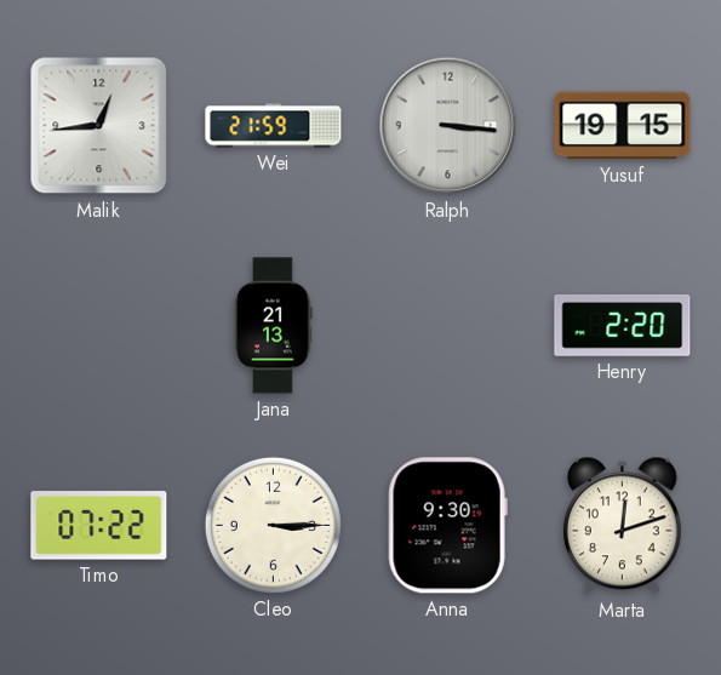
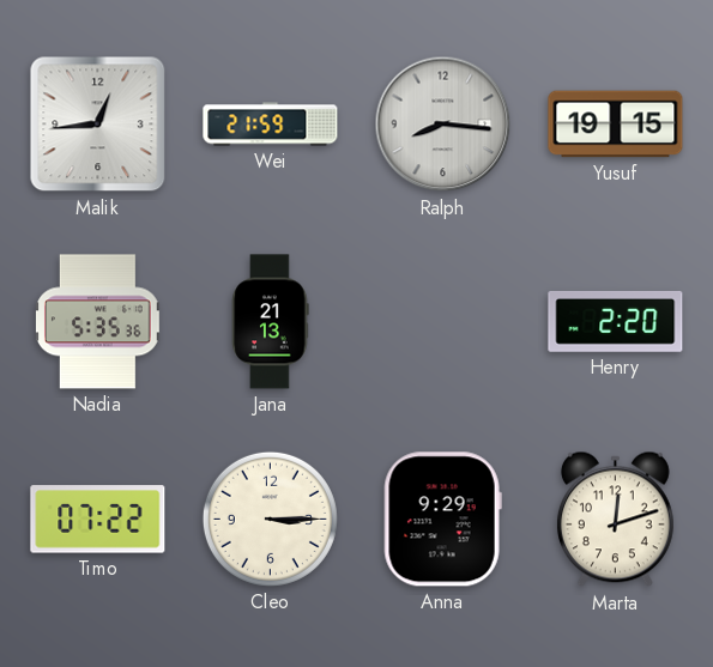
Ralph: 3:16 -> 8:16 (443, 125)
Nadia: none -> 5:35 (97, 322)
Anna: 9:30 -> 9:29 (442, 520)
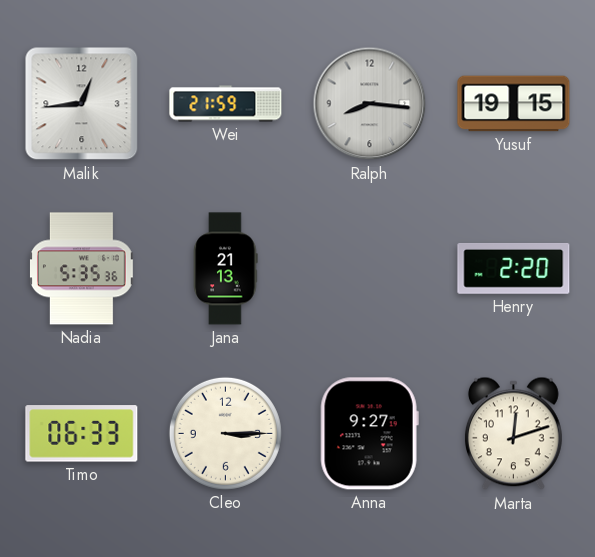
Timo: 07:22 -> 06:33 (82, 434)
Anna: 9:29 -> 9:27 (369, 434)
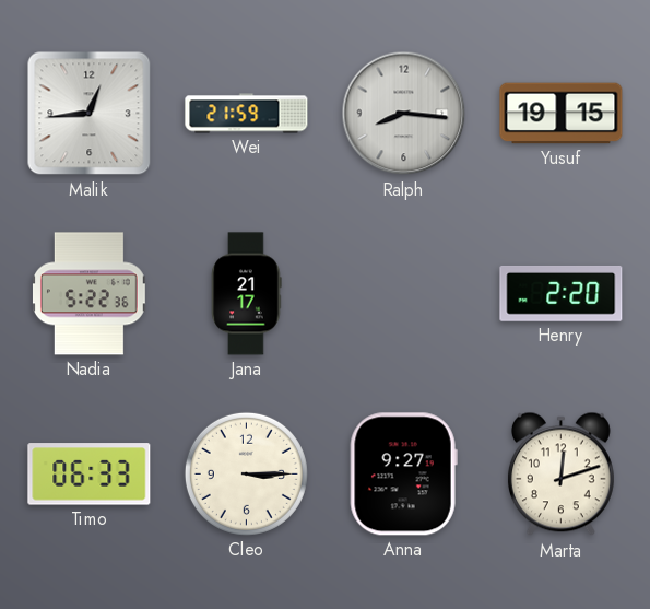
Nadia: 5:35 -> 5:22 (88, 294)
Jana: 21:13 -> 21:17 (247, 294)
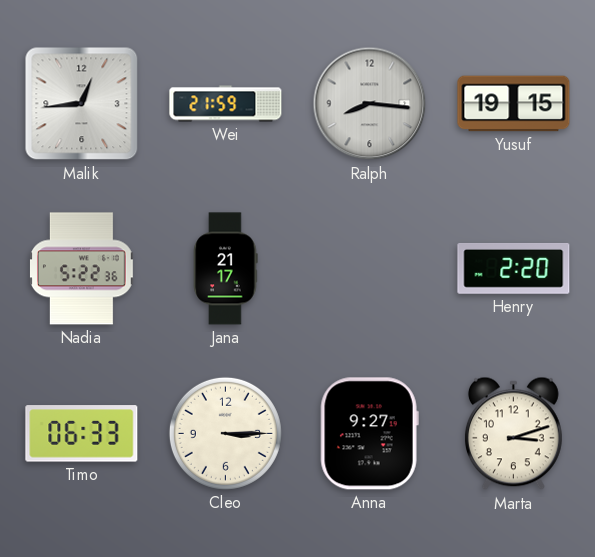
Marta: 12:12 -> 3:12 (513, 434)
